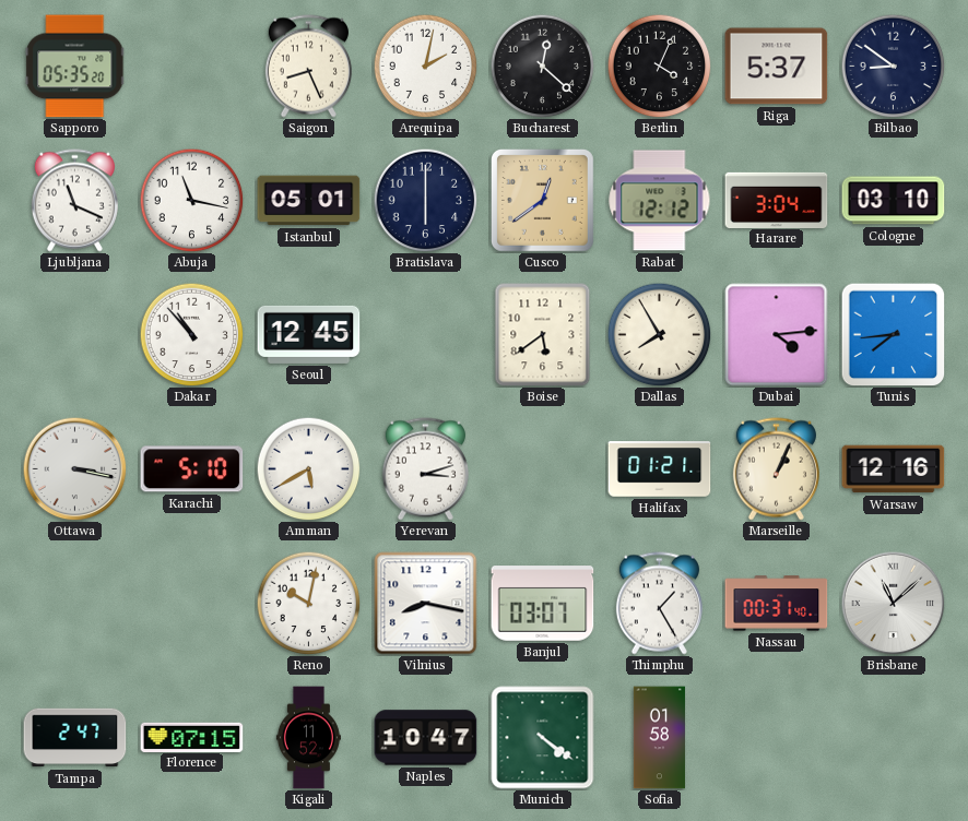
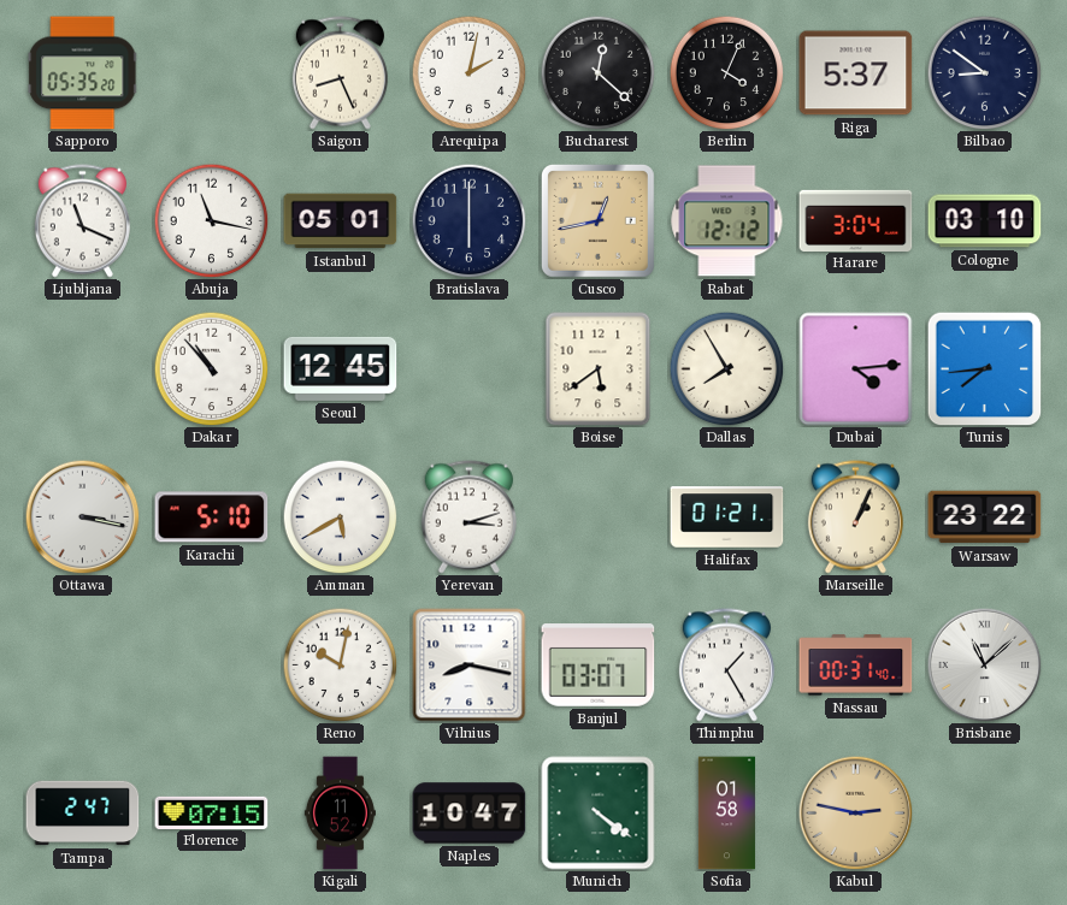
Cusco: 12:39 -> 12:43 (597, 220)
Warsaw: 12:16 -> 23:22 (985, 517)
Kabul: none -> 2:47 (855, 812)
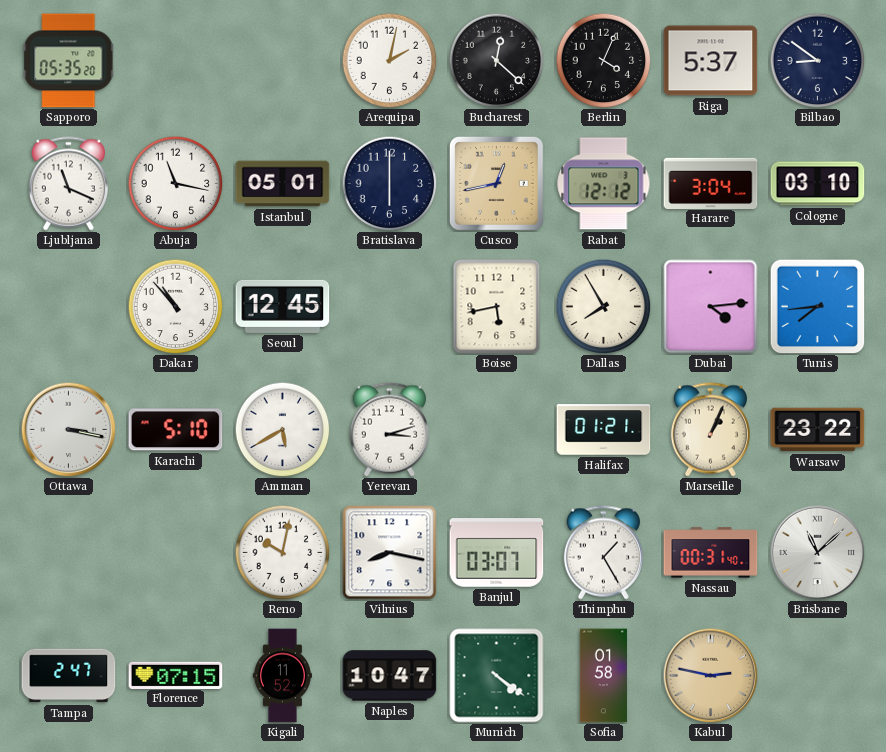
Saigon: 8:26 -> none (340, 73)
Boise: 5:39 -> 5:43 (497, 307)
